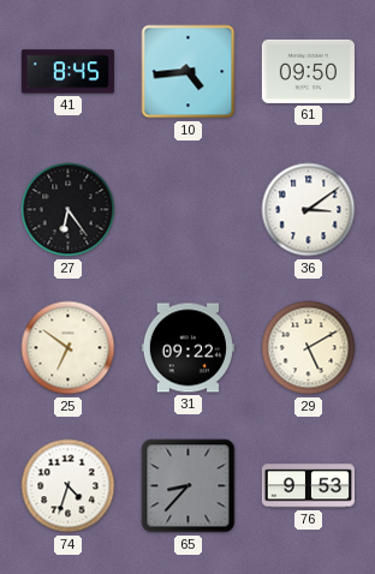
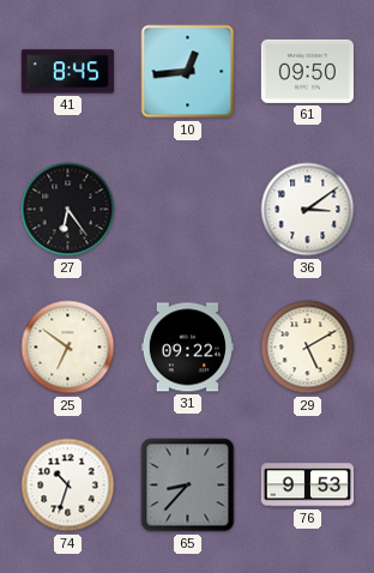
10: 4:44 -> 12:44 (188, 72)
74: 4:33 -> 10:33 (68, 485)
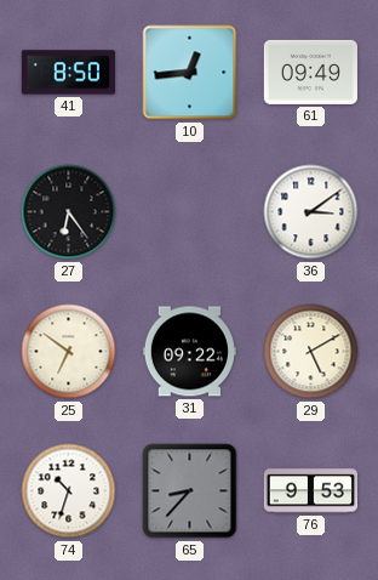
41: 8:45 -> 8:50 (68, 73)
61: 09:50 -> 09:49 (310, 72)
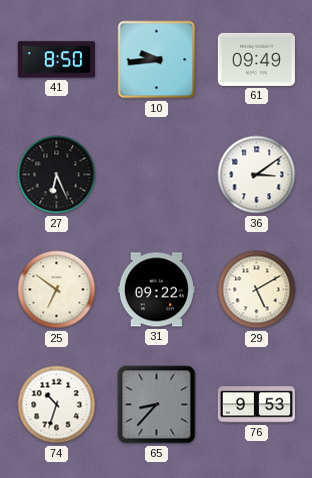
10: 12:44 -> 9:44 (157, 60)
27: 6:24 -> 6:26 (57, 175)
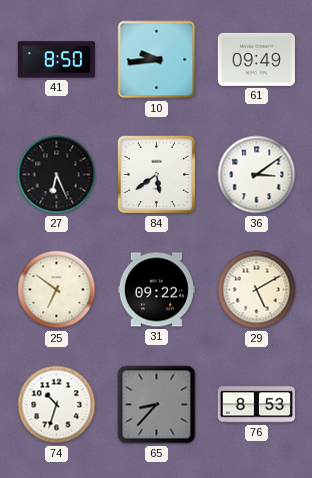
84: none -> 5:39 (157, 175)
76: 9:53 -> 8:53 (256, 405)
